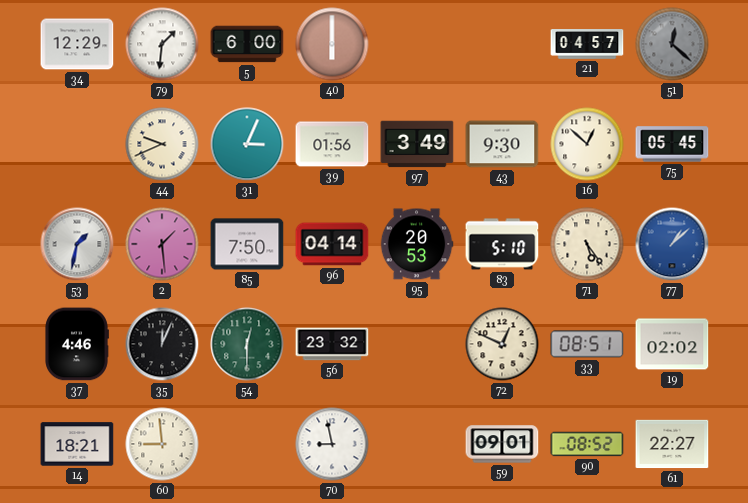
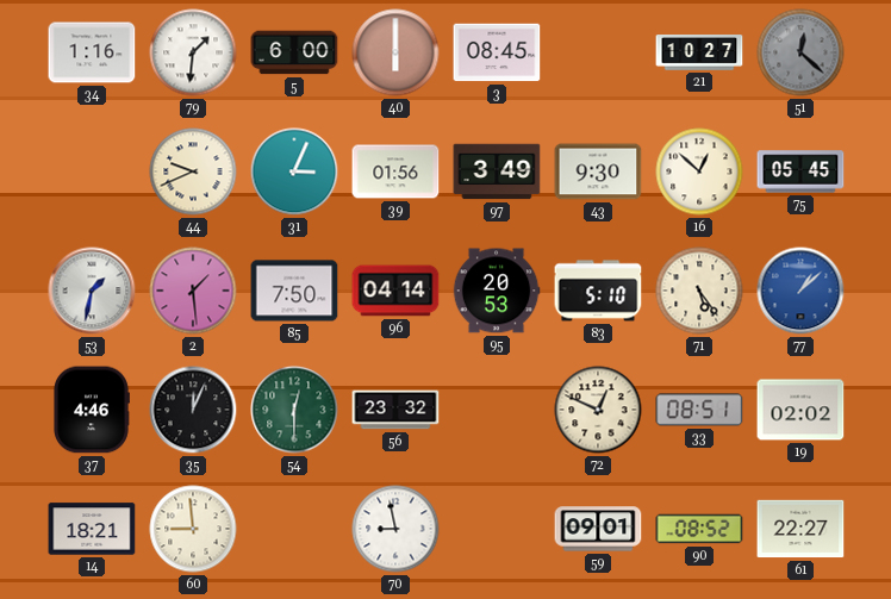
34: 12:29 -> 1:16 (92, 52)
3: none -> 08:45 (497, 52)
21: 04:57 -> 10:27 (699, 52)
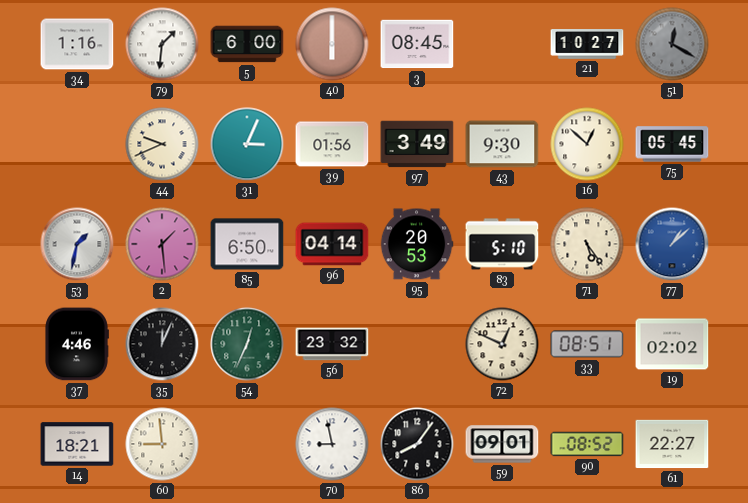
51: 12:22 -> 12:20 (672, 44)
85: 7:50 -> 6:50 (247, 244)
54: 12:30 -> 12:34 (247, 344)
86: none -> 8:06 (417, 444)
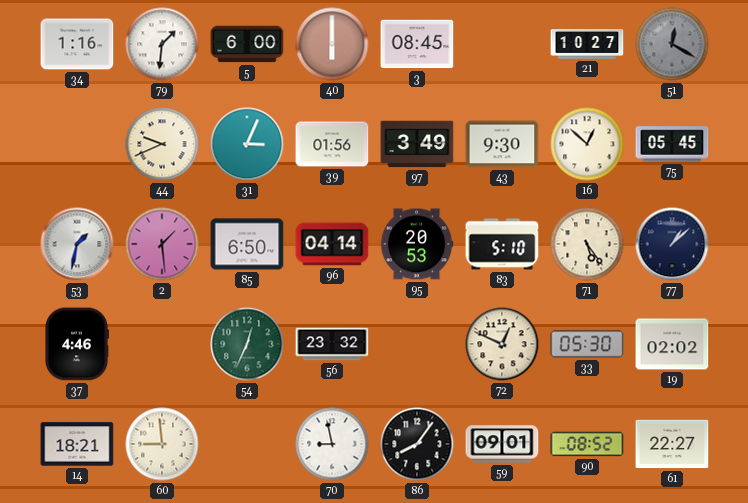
77 dial: blue -> navy (672, 244)
35: 12:04 -> none (162, 344)
33: 08:51 -> 05:30 (587, 344)
